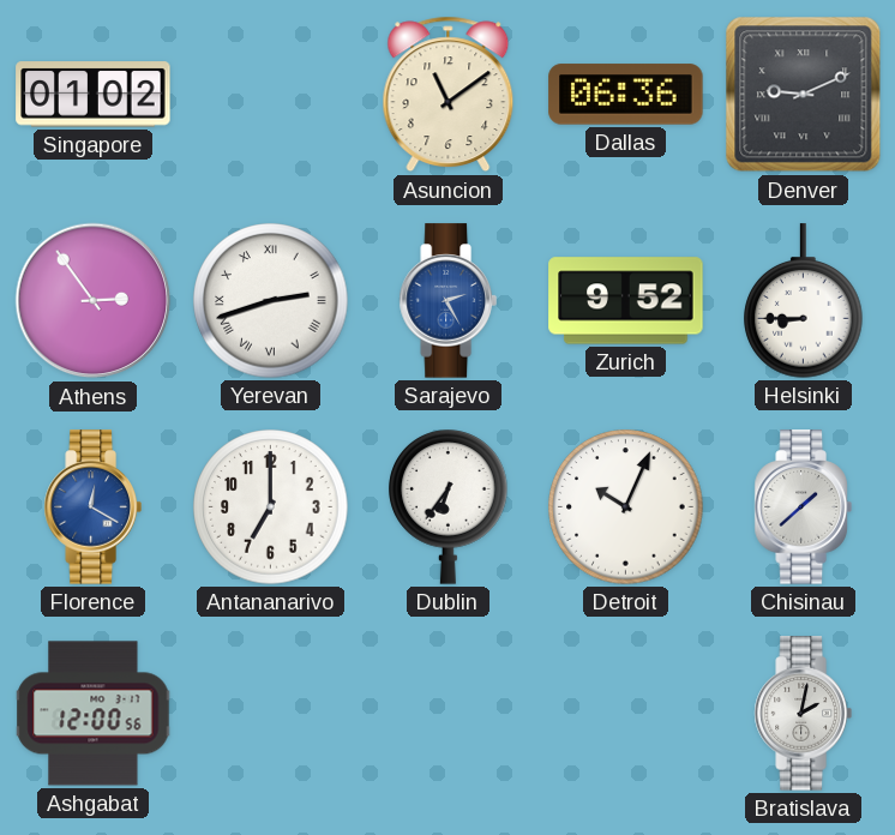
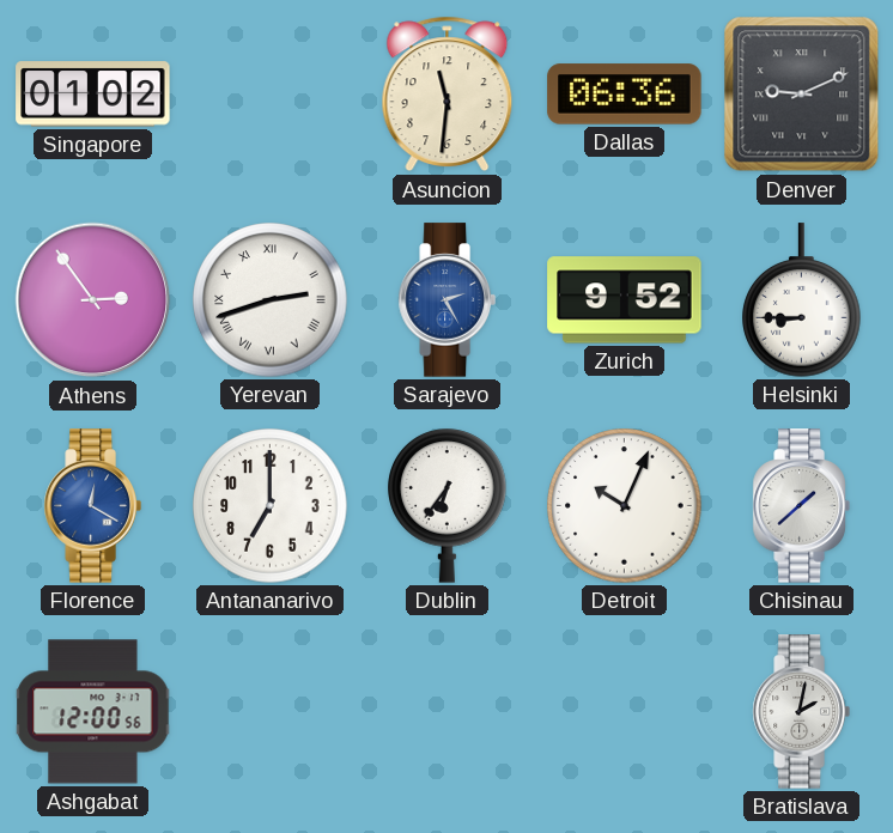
Asuncion: 11:09 -> 11:31 (448, 95)
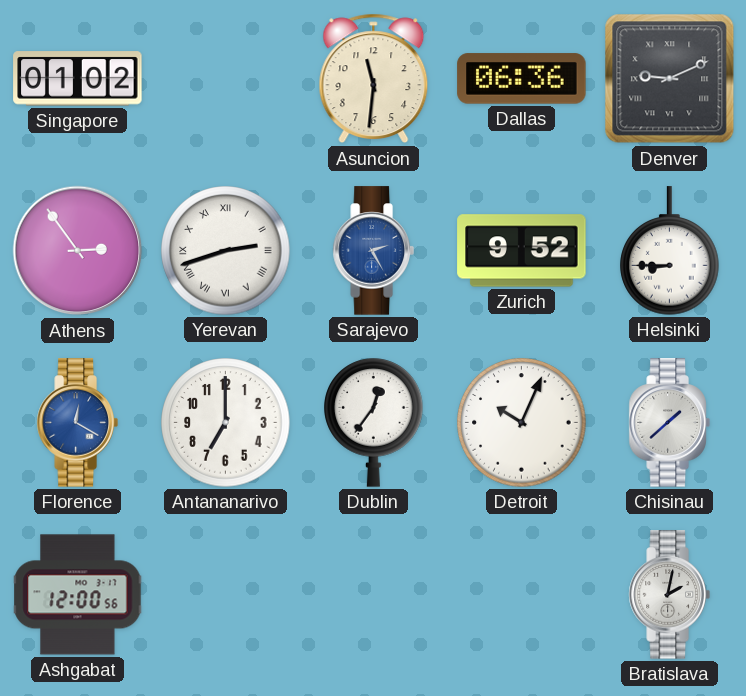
Dublin: 6:36 -> 12:36 (374, 423)
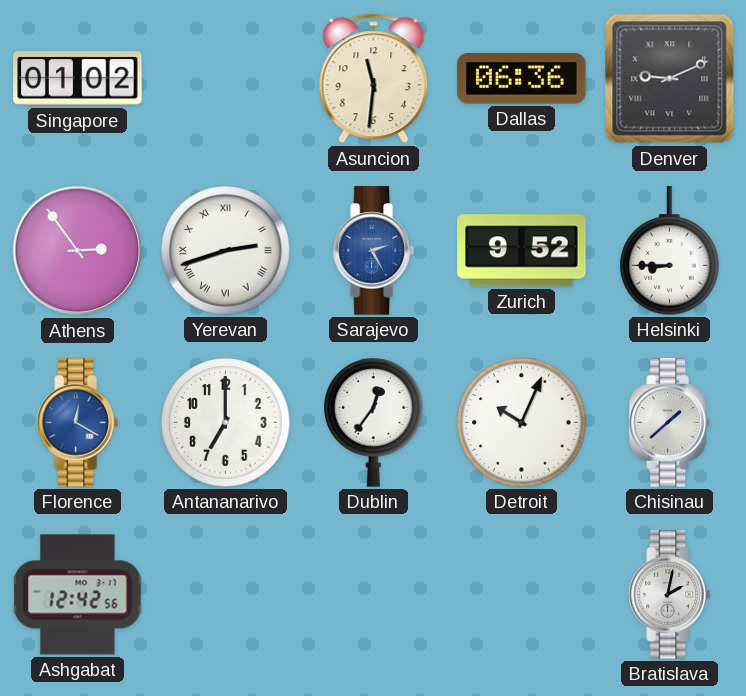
Ashgabat: 12:00 -> 12:42 (78, 595)
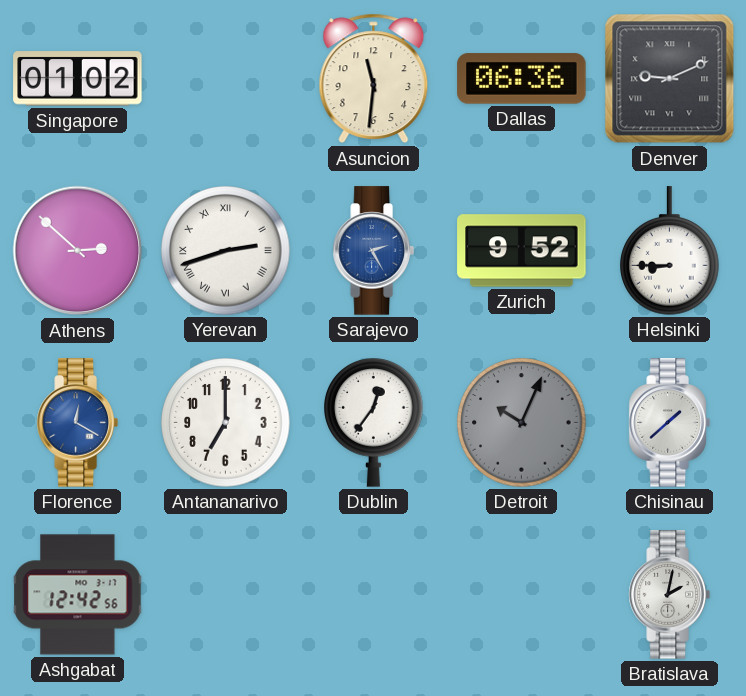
Athens: 2:54 -> 2:52 (78, 251)
Detroit dial: white -> grey (522, 423)
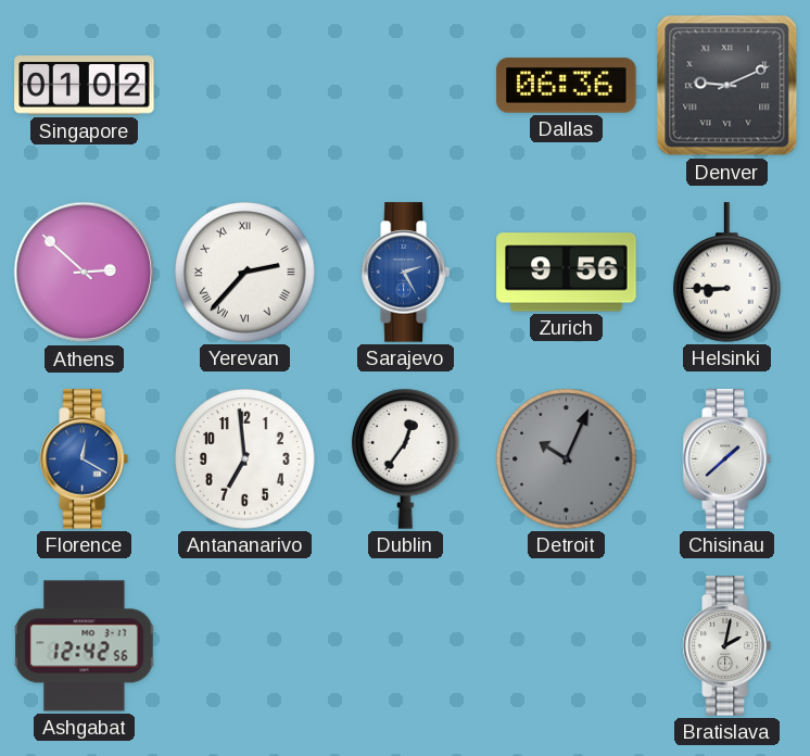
Asuncion: 11:31 -> none (374, 79)
Yerevan: 2:42 -> 2:37 (245, 273)
Zurich: 9:52 -> 9:56 (567, 273)
Antananarivo: 7:00 -> 6:59 (245, 459)
